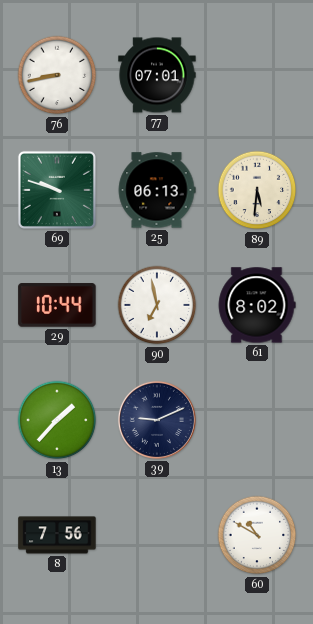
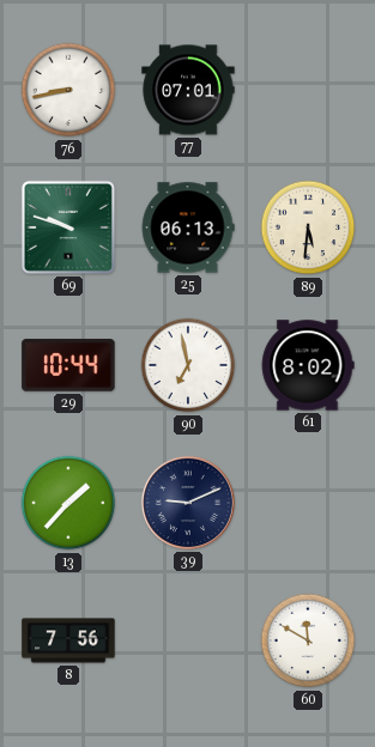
60: 10:50 -> 11:50 (308, 640)
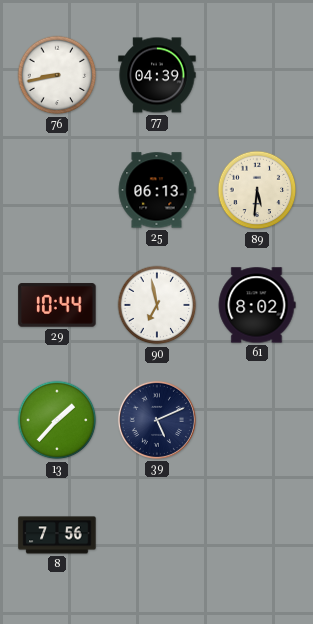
77: 07:01 -> 04:39 (157, 75)
69: 9:48 -> none (68, 227)
39: 9:11 -> 5:11 (157, 420)
60: 11:50 -> none (308, 640)
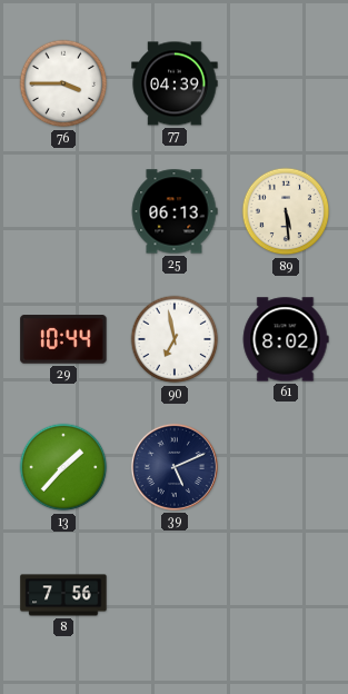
76: 8:43 -> 3:45 (63, 83)
89: 5:31 -> 5:29 (286, 211)
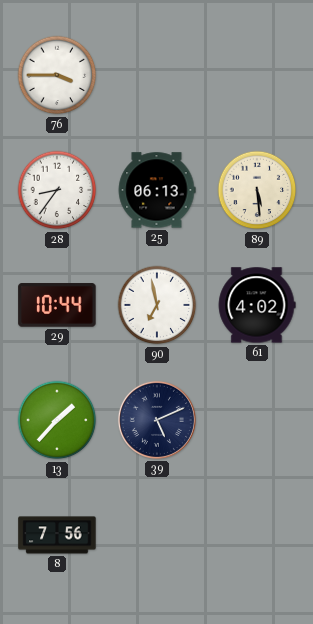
77: 04:39 -> none (175, 83)
28: none -> 8:36 (57, 190)
61: 8:02 -> 4:02 (257, 305)
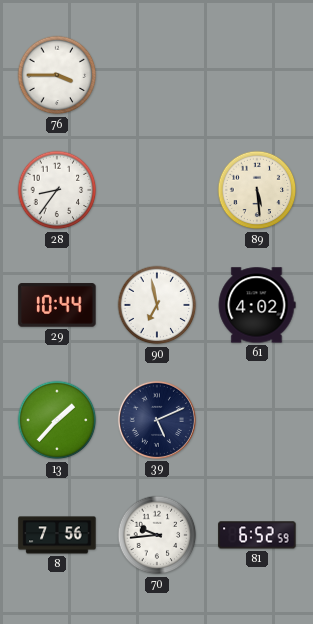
25: 06:13 -> none (157, 190)
70: none -> 9:44 (157, 535)
81: none -> 6:52 (257, 535)
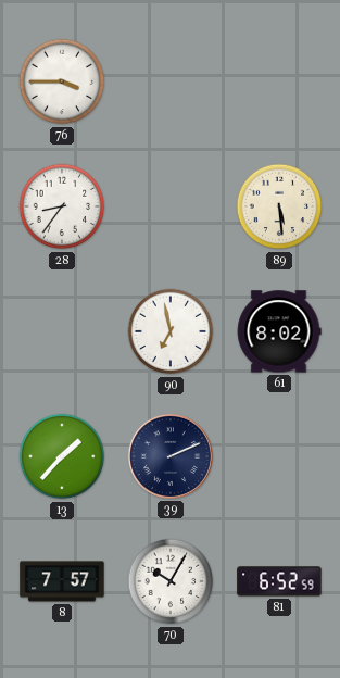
29: 10:44 -> none (57, 305)
61: 4:02 -> 8:02 (279, 331)
39: 5:11 -> 2:11 (171, 456)
8: 7:56 -> 7:57 (62, 581)
70: 9:44 -> 10:05 (171, 581)
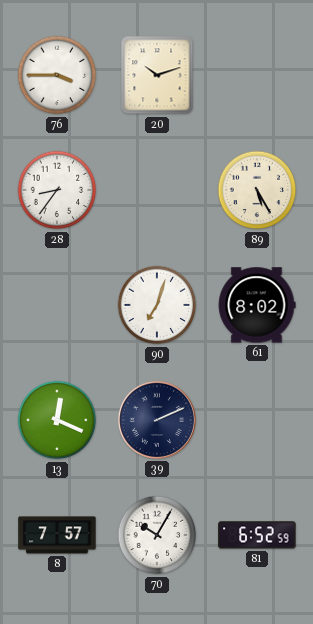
20: none -> 10:12 (157, 75)
89: 5:29 -> 5:25 (257, 190)
90: 6:58 -> 7:03 (157, 305)
13: 1:37 -> 12:19 (57, 420)
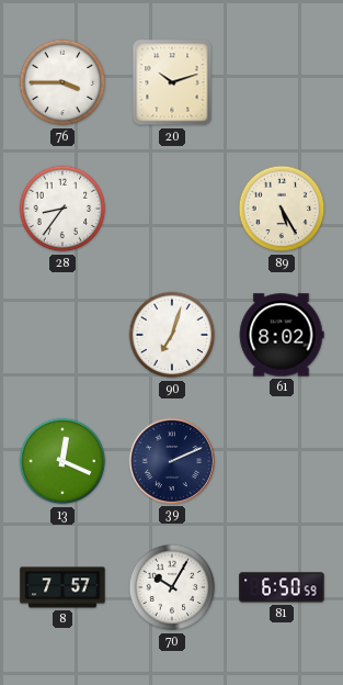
81: 6:52 -> 6:50 (282, 587)
